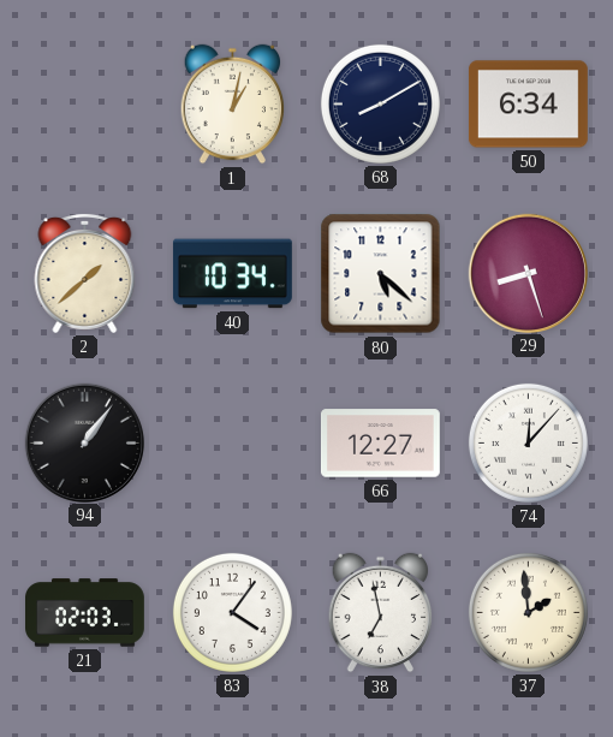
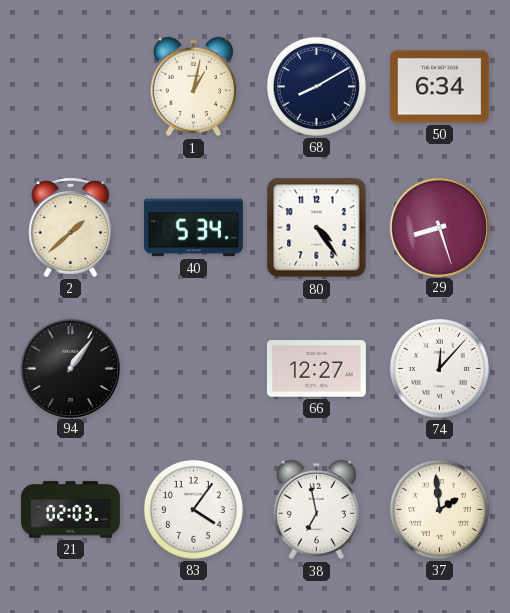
40: 10:34 -> 5:34 (193, 228)
80: 5:22 -> 4:24 (317, 228)
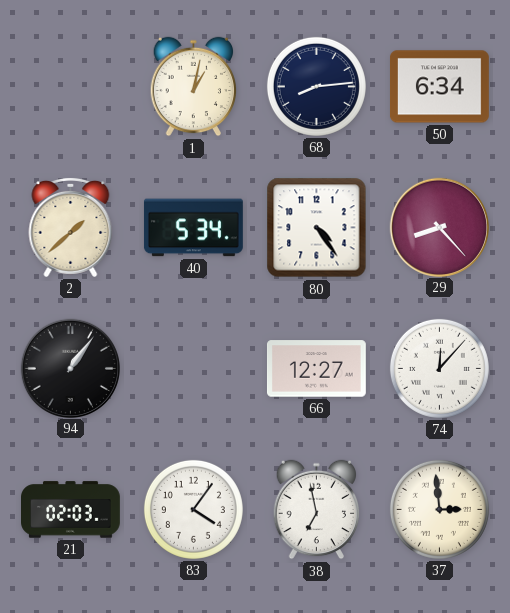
68: 8:10 -> 8:14 (316, 86)
29: 8:27 -> 8:23 (439, 227)
37: 1:59 -> 2:59 (439, 509)
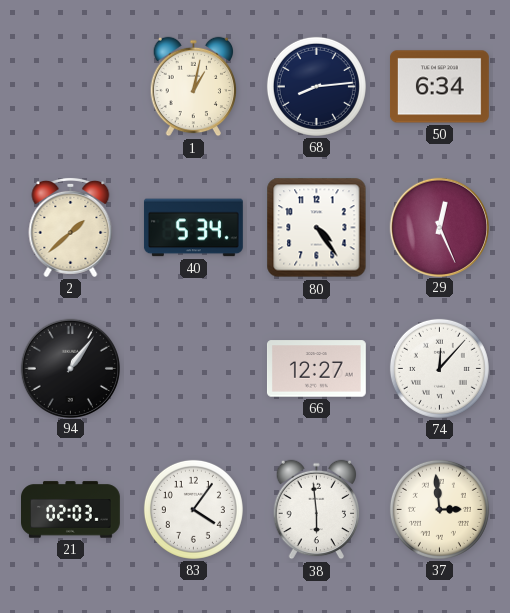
29: 8:23 -> 12:26 (439, 227)
38: 6:58 -> 5:59 (317, 510)
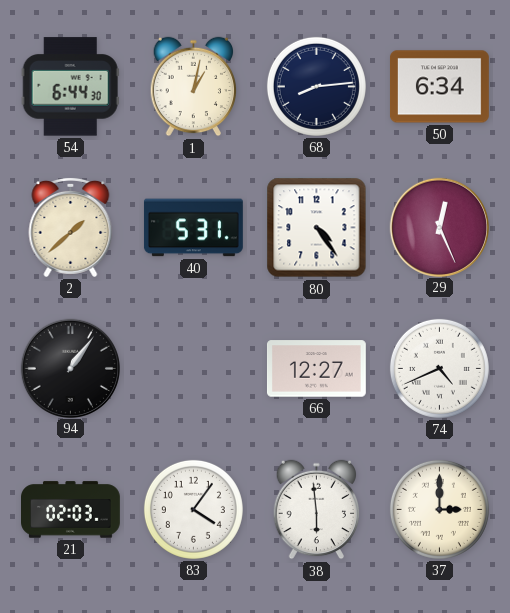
54: none -> 6:44 (70, 87)
40: 5:34 -> 5:31 (193, 228)
74: 12:07 -> 4:41 (439, 368)
37: 2:59 -> 3:00 (439, 509)
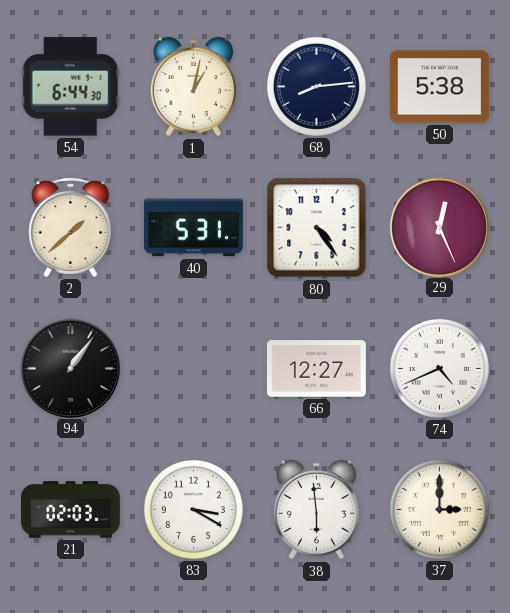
50: 6:34 -> 5:38 (439, 87)
83: 4:06 -> 3:20 (193, 509)
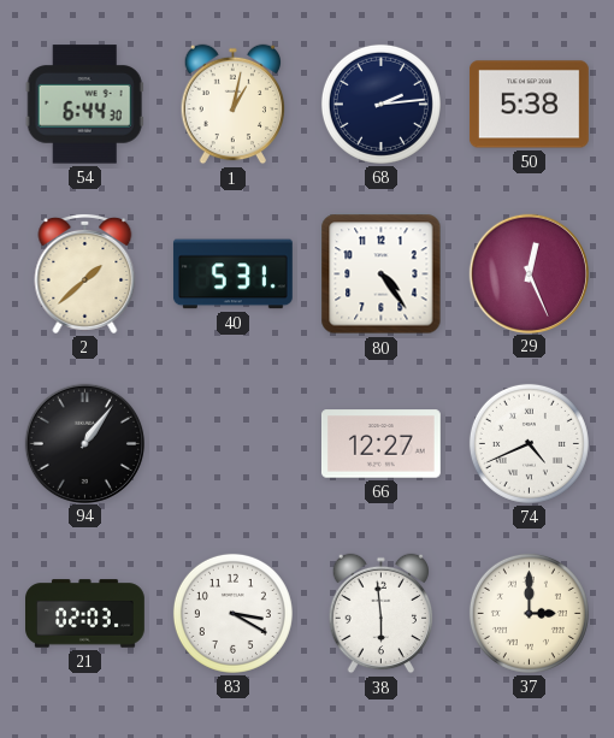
68: 8:14 -> 2:14 (380, 104)
